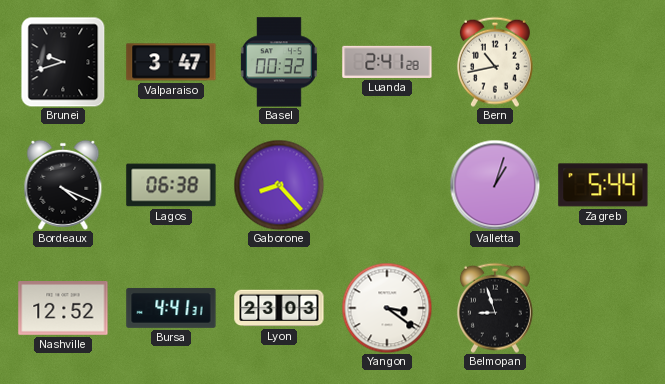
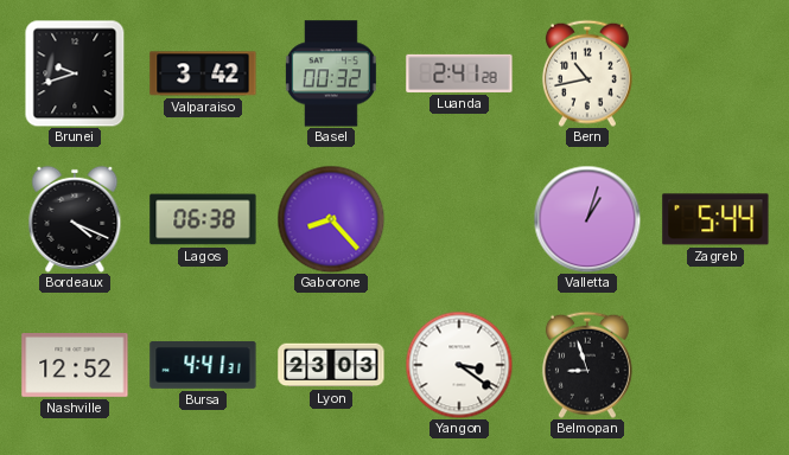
Valparaiso: 3:47 -> 3:42 (203, 73)
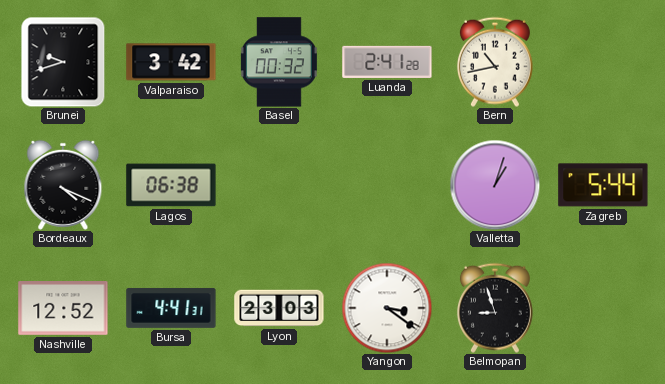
Gaborone: 8:23 -> none (331, 219)
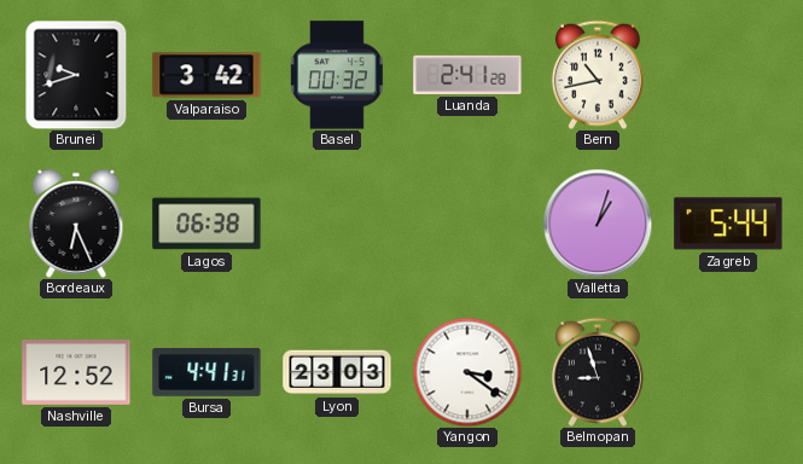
Bordeaux: 4:19 -> 6:26 (76, 224)
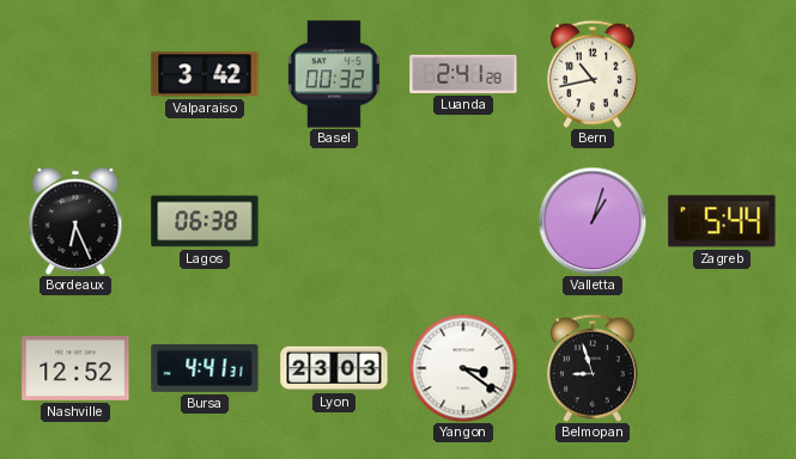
Brunei: 9:42 -> none (76, 75)
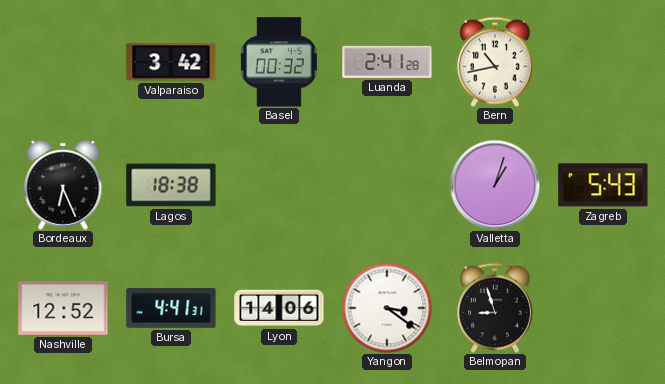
Lagos: 06:38 -> 18:38 (171, 185)
Zagreb: 5:44 -> 5:43 (603, 185)
Lyon: 23:03 -> 14:06 (279, 308)
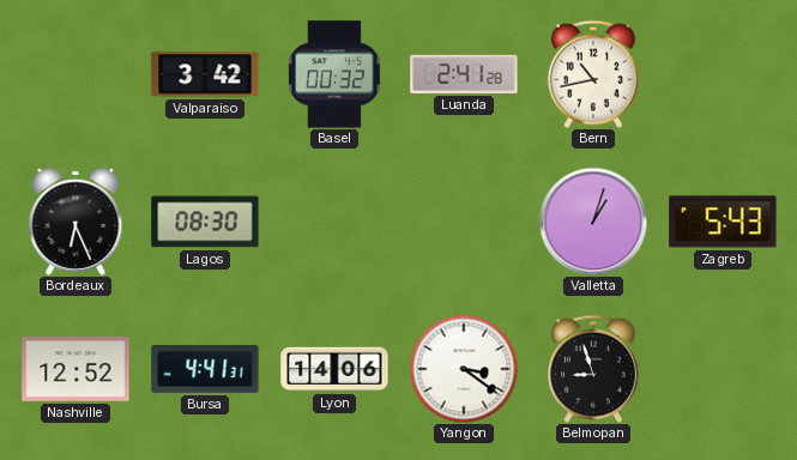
Lagos: 18:38 -> 08:30 (205, 222)
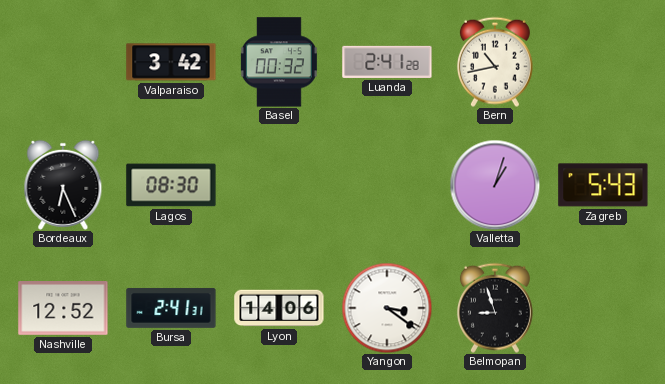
Bursa: 4:41 -> 2:41 (171, 308)
